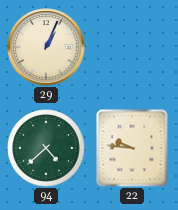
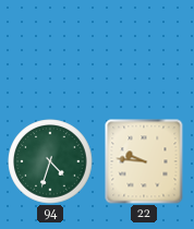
29: 1:04 -> none (46, 47)
94: 4:38 -> 4:33 (50, 161)
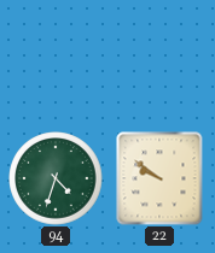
22: 9:46 -> 9:51 (159, 178)
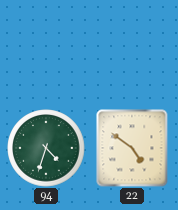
22: 9:51 -> 4:51 (132, 148)
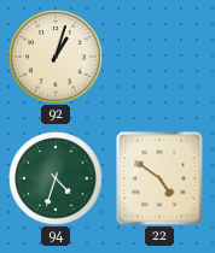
92: none -> 1:03 (56, 57)
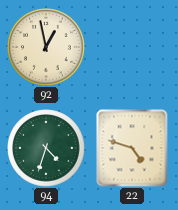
92: 1:03 -> 12:58 (46, 47)
22: 4:51 -> 4:48 (132, 148)
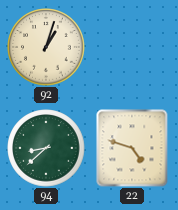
92: 12:58 -> 1:03 (46, 47)
94: 4:33 -> 8:38 (46, 148)
